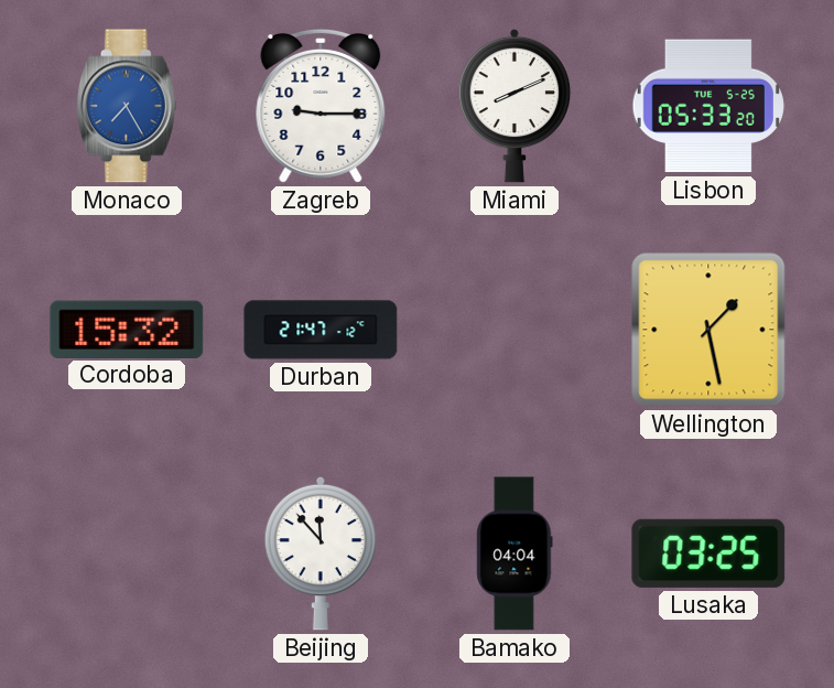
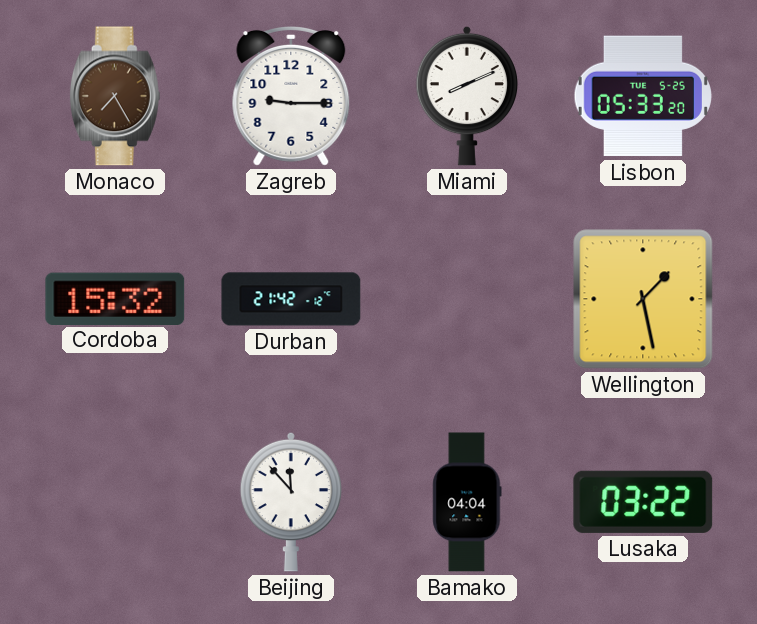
Monaco dial: blue -> brown (115, 96)
Durban: 21:47 -> 21:42 (291, 299)
Lusaka: 03:25 -> 03:22 (643, 502)
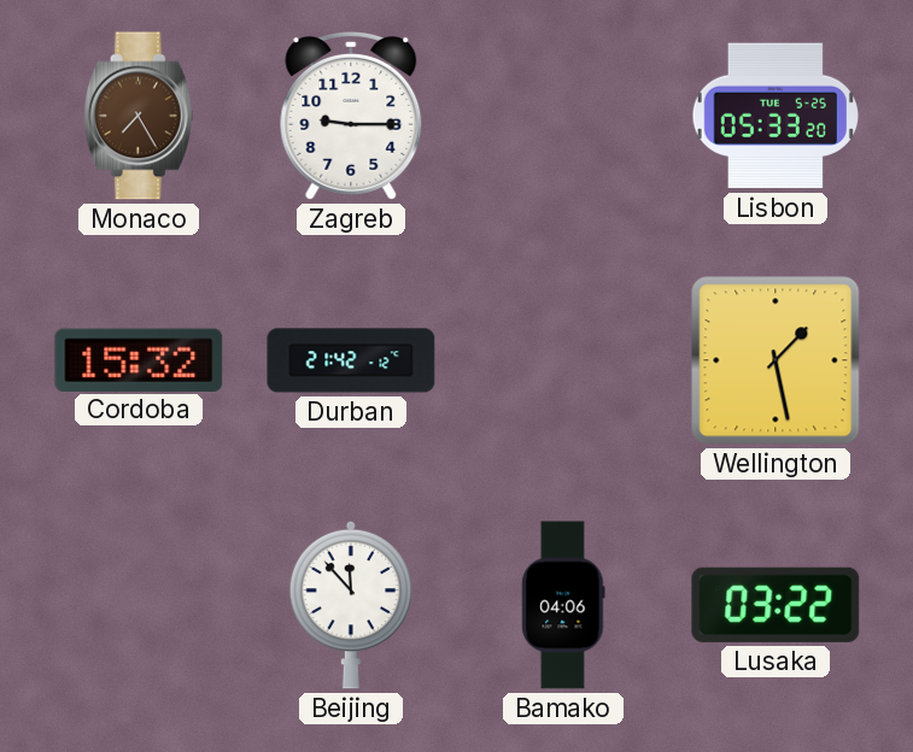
Miami: 8:11 -> none (467, 96)
Bamako: 04:04 -> 04:06 (563, 605)
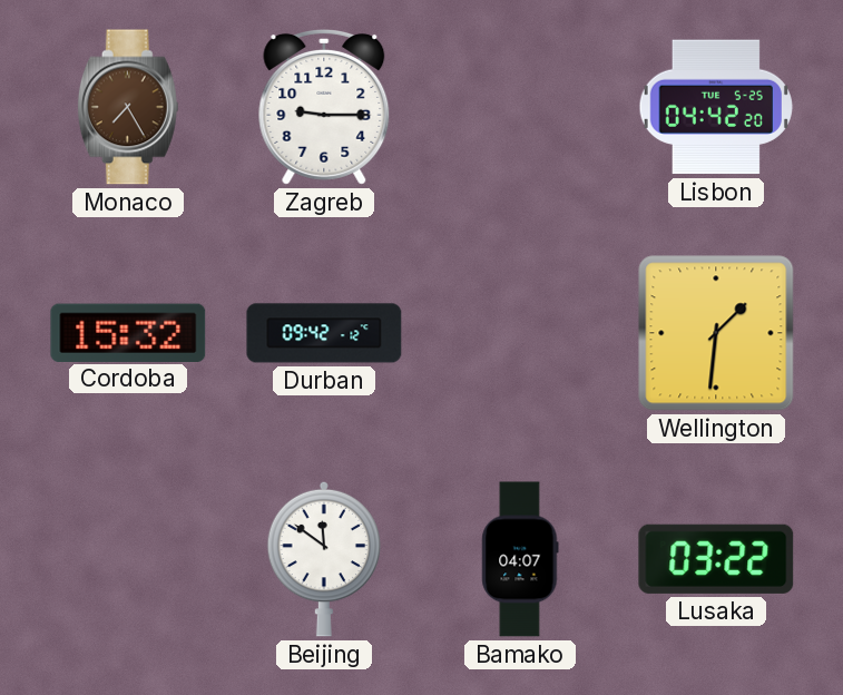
Lisbon: 05:33 -> 04:42 (716, 107)
Durban: 21:42 -> 09:42 (324, 333)
Wellington: 1:28 -> 1:31 (716, 333)
Beijing: 11:53 -> 11:51 (324, 559)
Bamako: 04:06 -> 04:07 (520, 559)
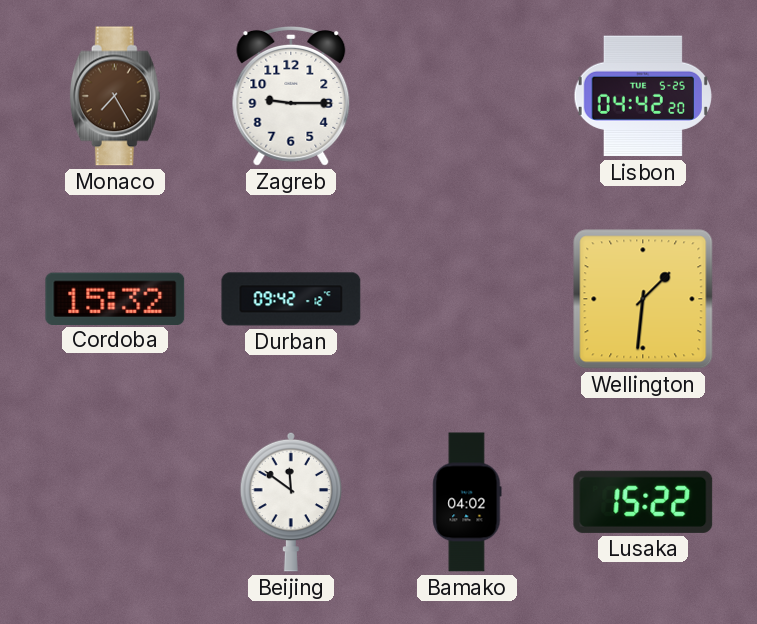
Bamako: 04:07 -> 04:02 (467, 502)
Lusaka: 03:22 -> 15:22 (643, 502)
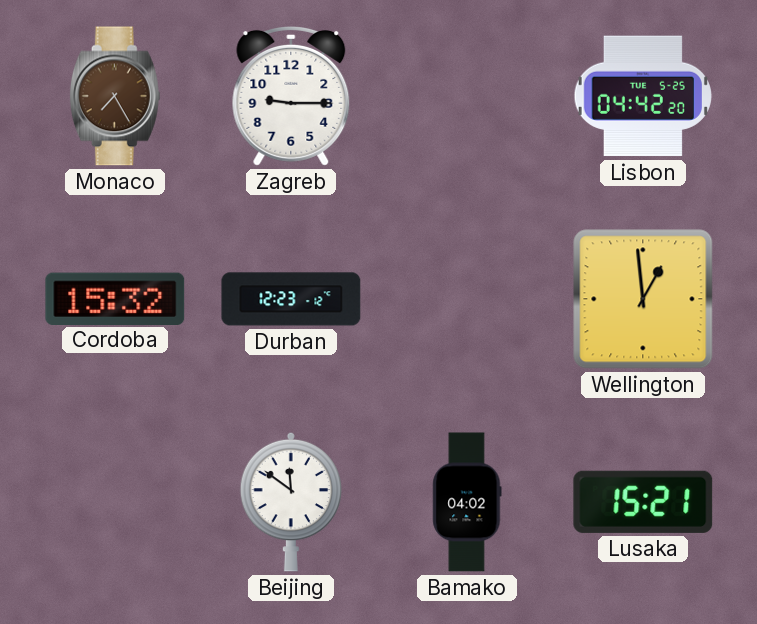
Durban: 09:42 -> 12:23 (291, 299)
Wellington: 1:31 -> 12:59 (643, 299)
Lusaka: 15:22 -> 15:21 (643, 502)
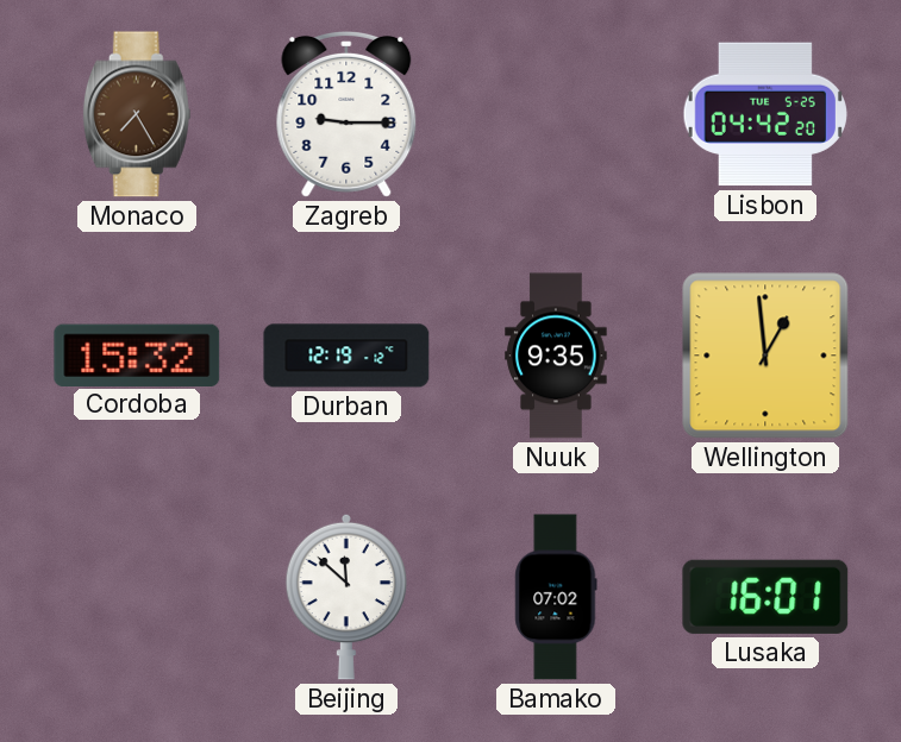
Durban: 12:23 -> 12:19 (346, 356)
Nuuk: none -> 9:35 (556, 356)
Beijing: 11:51 -> 11:52 (346, 597)
Bamako: 04:02 -> 07:02 (556, 597)
Lusaka: 15:21 -> 16:01 (765, 597)
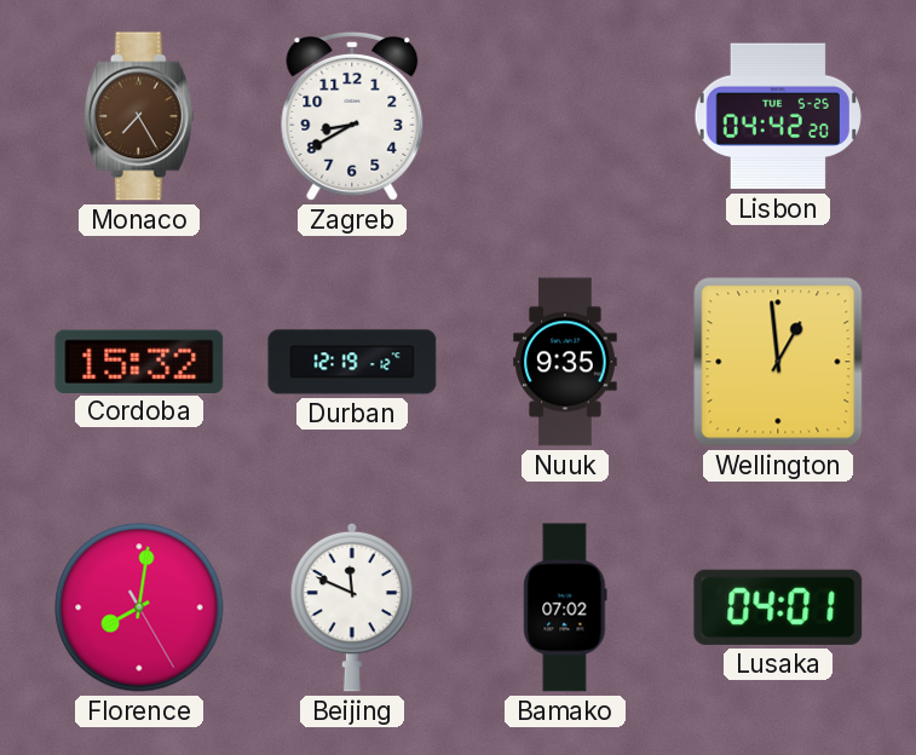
Zagreb: 9:15 -> 8:40 (352, 116)
Florence: none -> 8:01 (139, 607)
Beijing: 11:52 -> 11:49 (352, 607)
Lusaka: 16:01 -> 04:01 (778, 607)
